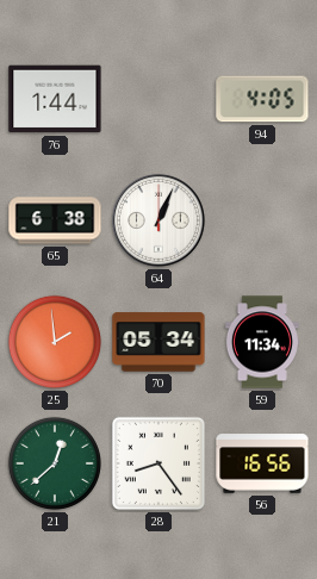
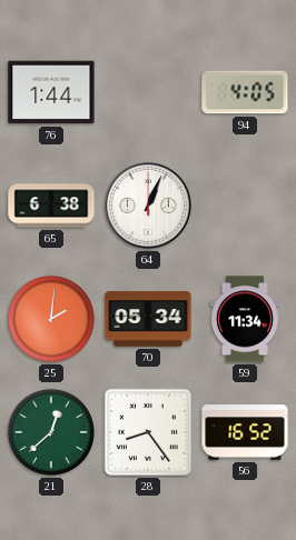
25: 1:59 -> 2:01 (51, 319)
56: 16:56 -> 16:52 (245, 432)
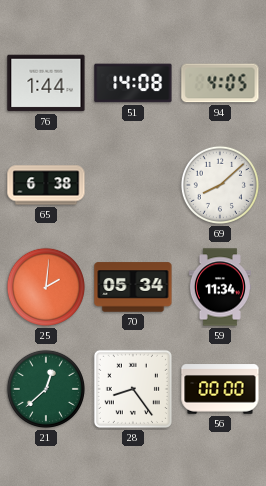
51: none -> 14:08 (133, 83)
64: 1:04 -> none (149, 206)
69: none -> 8:08 (220, 185)
56: 16:52 -> 00:00 (220, 389)
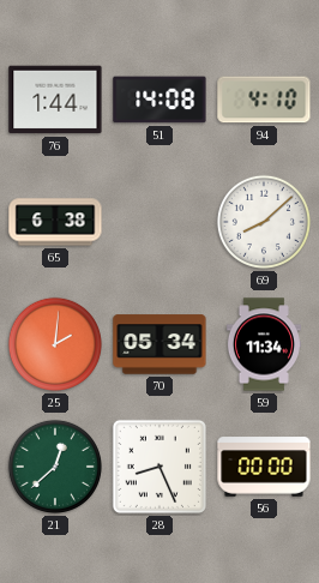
94: 4:05 -> 4:10 (264, 100)
28: 8:24 -> 8:26 (159, 467)
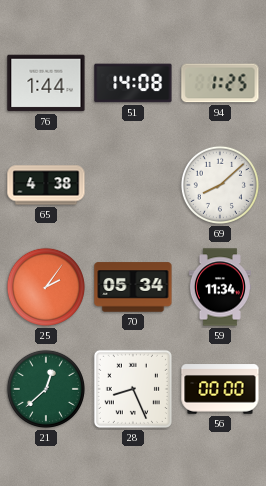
94: 4:10 -> 1:25 (220, 83)
65: 6:38 -> 4:38 (46, 185)
25: 2:01 -> 2:06 (46, 287)
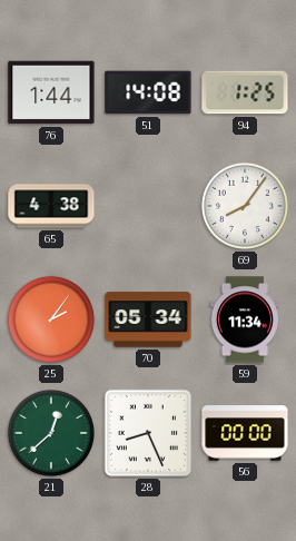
69: 8:08 -> 8:06 (245, 206)
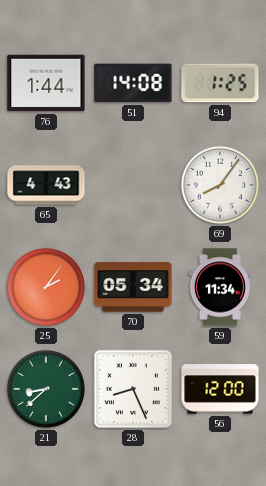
65: 4:38 -> 4:43 (46, 185)
21: 12:38 -> 8:38 (46, 389)
56: 00:00 -> 12:00 (220, 389)
